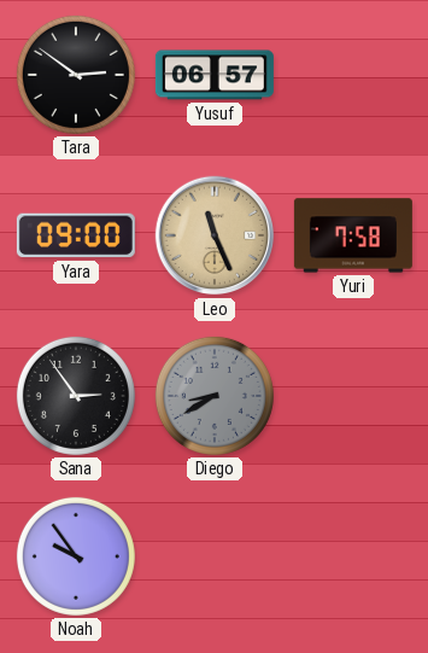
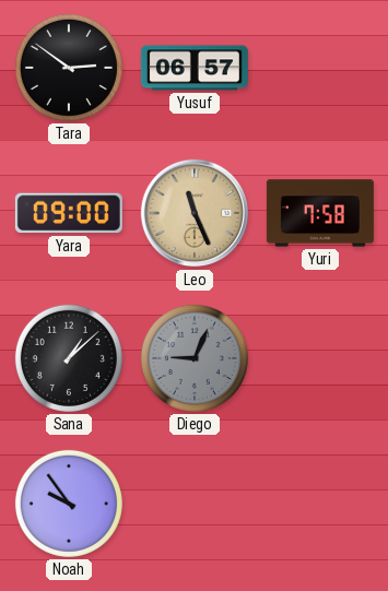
Sana: 2:54 -> 1:08 (69, 358)
Diego: 8:40 -> 9:04 (195, 358)
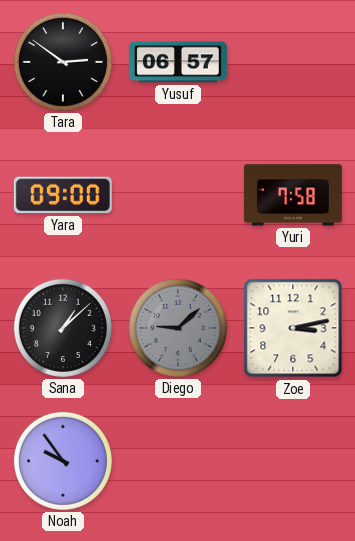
Leo: 11:26 -> none (195, 213)
Diego: 9:04 -> 9:08 (178, 328)
Zoe: none -> 3:13 (293, 328)
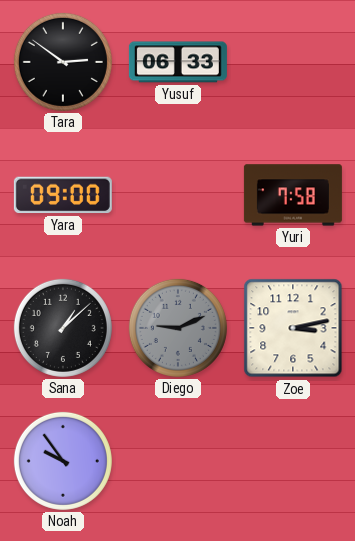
Yusuf: 06:57 -> 06:33 (178, 62)
Diego: 9:08 -> 9:11 (178, 328)
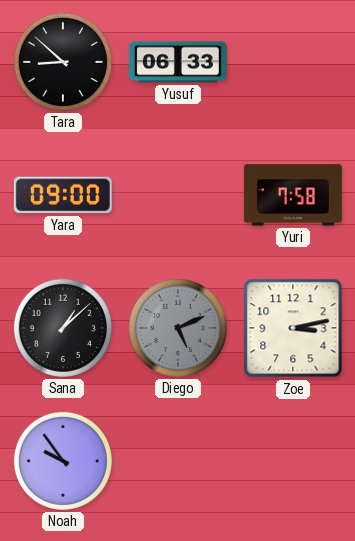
Tara: 2:51 -> 8:52 (63, 62)
Diego: 9:11 -> 5:11 (178, 328)
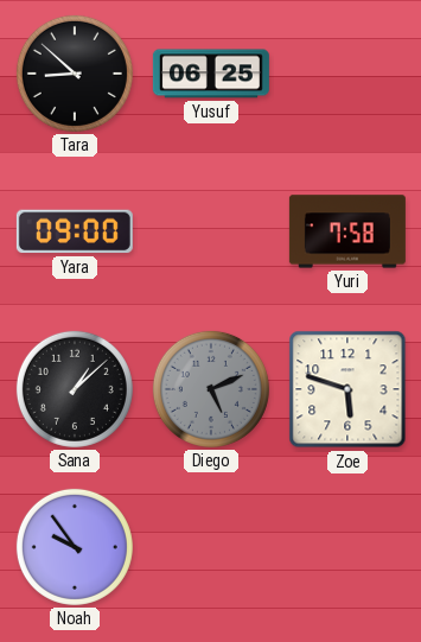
Yusuf: 06:33 -> 06:25 (211, 74)
Zoe: 3:13 -> 5:48 (347, 389)
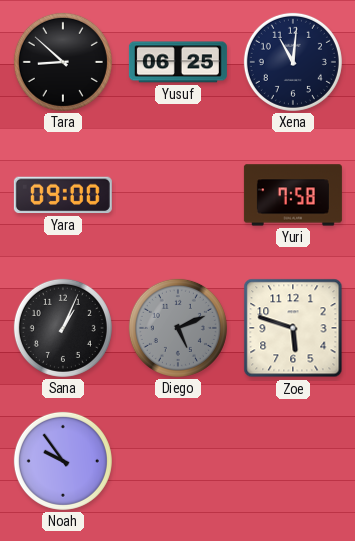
Xena: none -> 11:01 (293, 62)
Sana: 1:08 -> 1:04 (63, 328)
